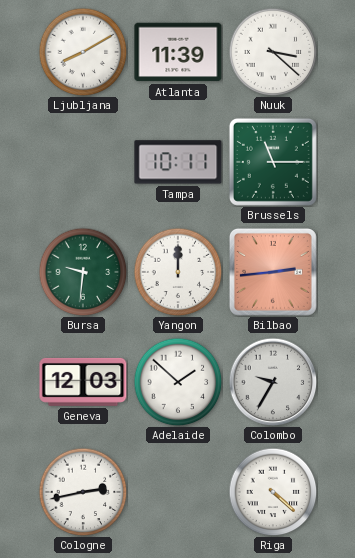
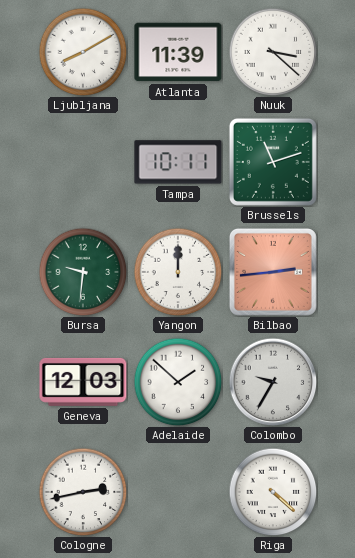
Brussels: 11:15 -> 11:12 (273, 162)
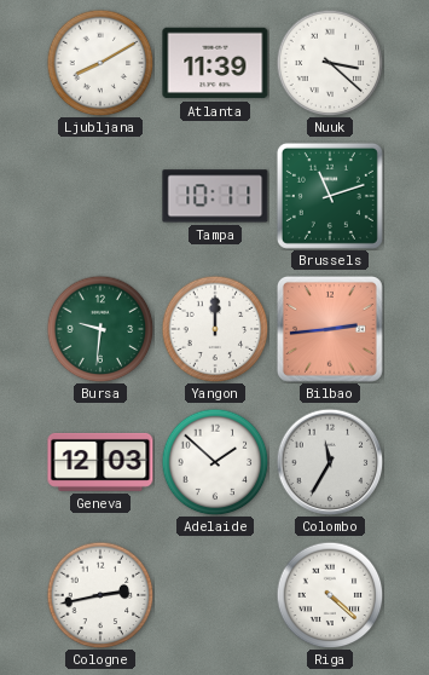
Colombo: 9:35 -> 11:35 (330, 462)
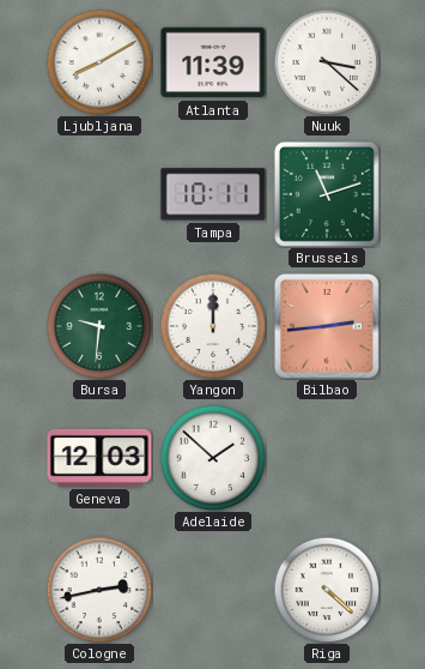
Colombo: 11:35 -> none (330, 462)
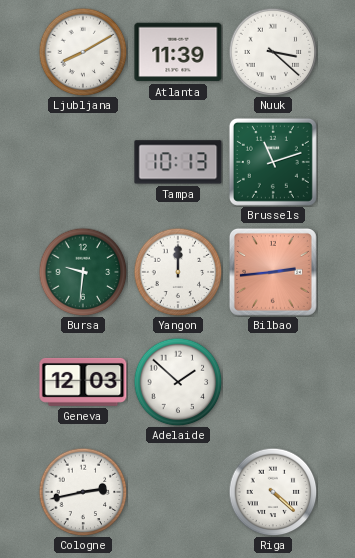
Tampa: 10:11 -> 10:13 (178, 162)
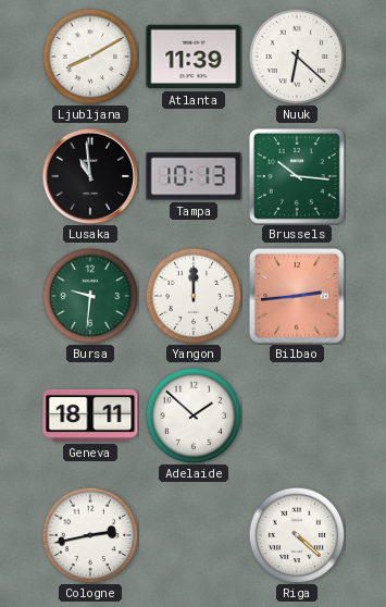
Nuuk: 3:22 -> 6:22 (297, 57)
Lusaka: none -> 10:59 (90, 176)
Brussels: 11:12 -> 10:16 (297, 176)
Geneva: 12:03 -> 18:11 (90, 416)
